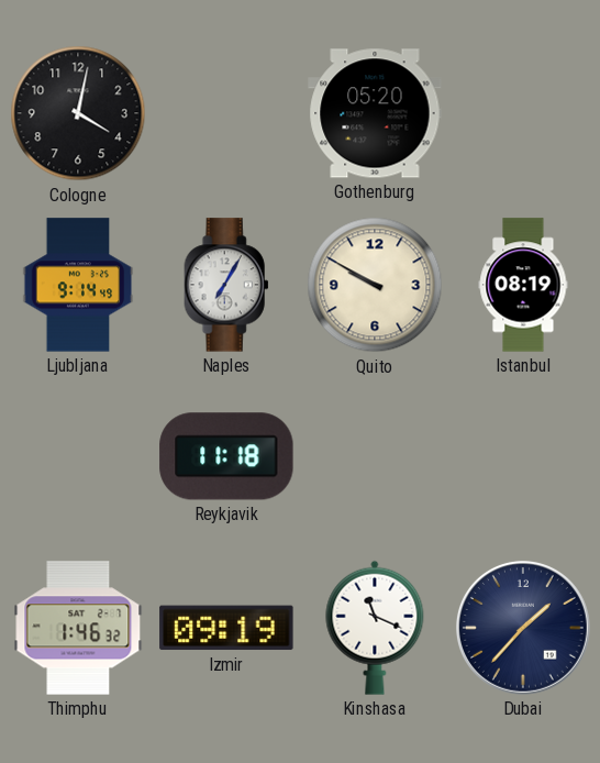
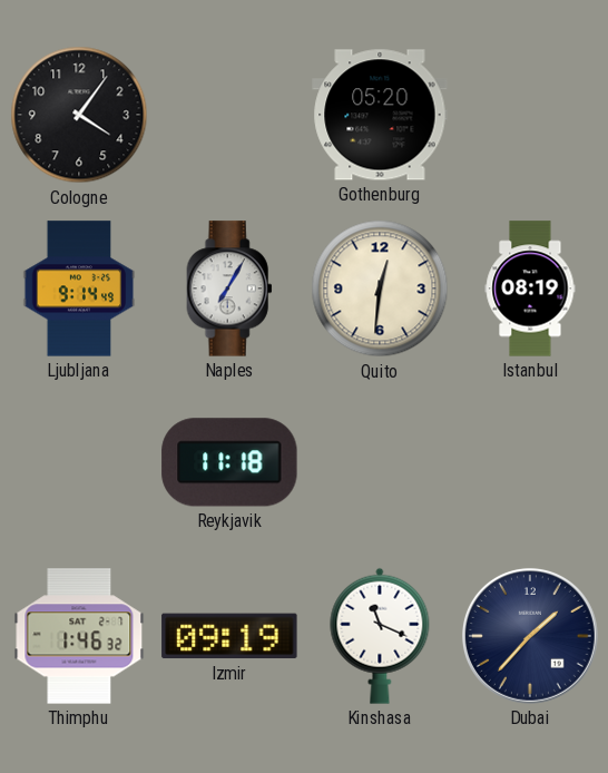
Cologne: 4:02 -> 4:06 (79, 115)
Quito: 9:50 -> 12:31 (380, 288)
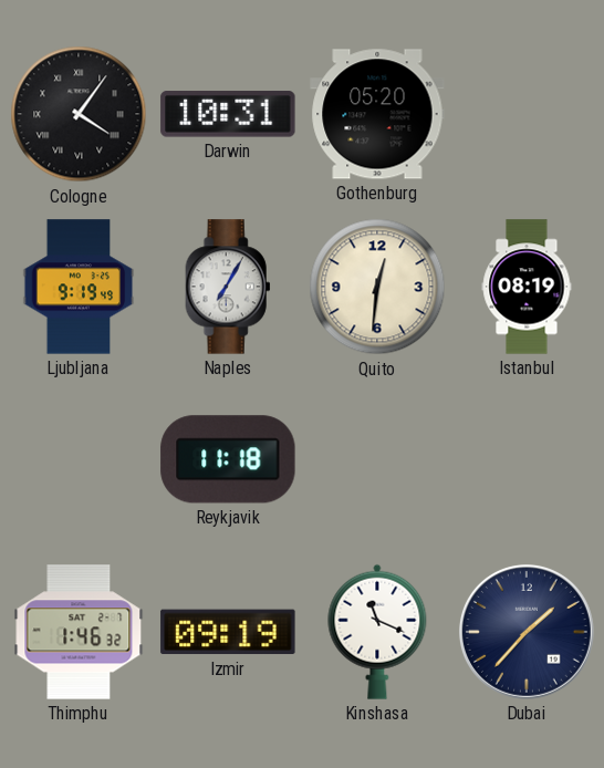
Cologne numerals: Arabic -> Roman (79, 114)
Darwin: none -> 10:31 (228, 114)
Ljubljana: 9:14 -> 9:19 (79, 287)
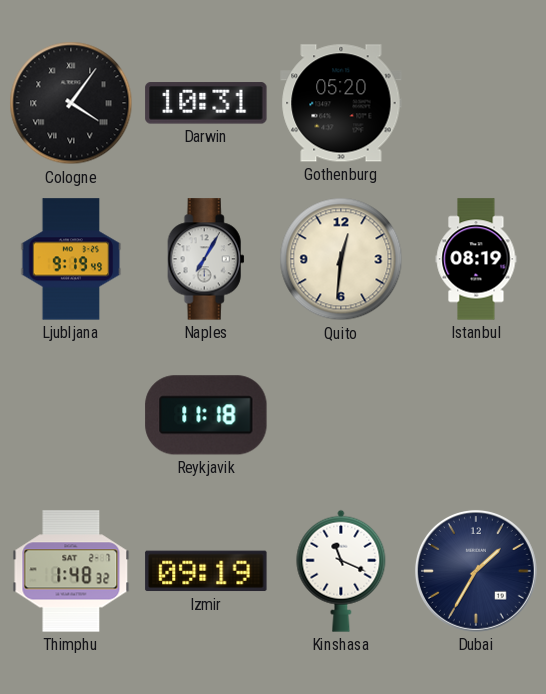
Thimphu: 1:46 -> 1:48 (71, 571)
Dubai: 1:37 -> 1:35 (476, 571)
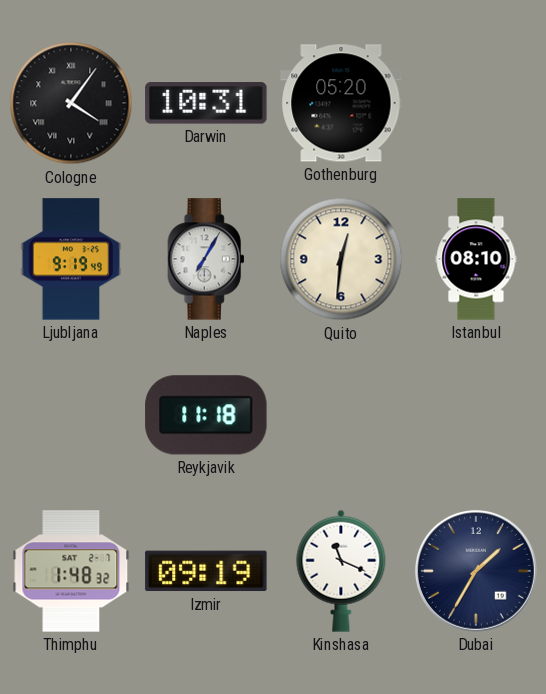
Istanbul: 08:19 -> 08:10 (476, 259)
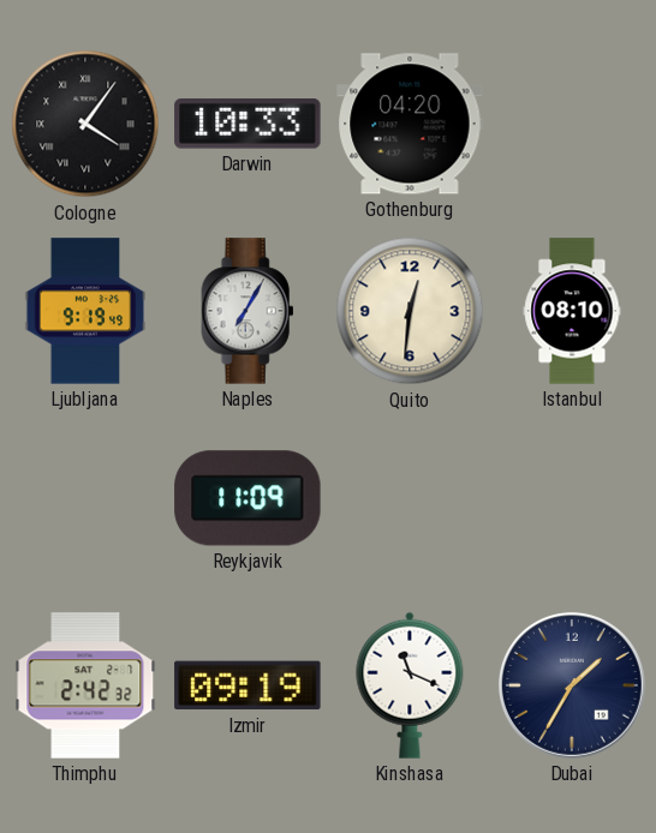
Darwin: 10:31 -> 10:33 (248, 124)
Gothenburg: 05:20 -> 04:20 (410, 124)
Reykjavik: 11:18 -> 11:09 (248, 498)
Thimphu: 1:48 -> 2:42 (85, 685)
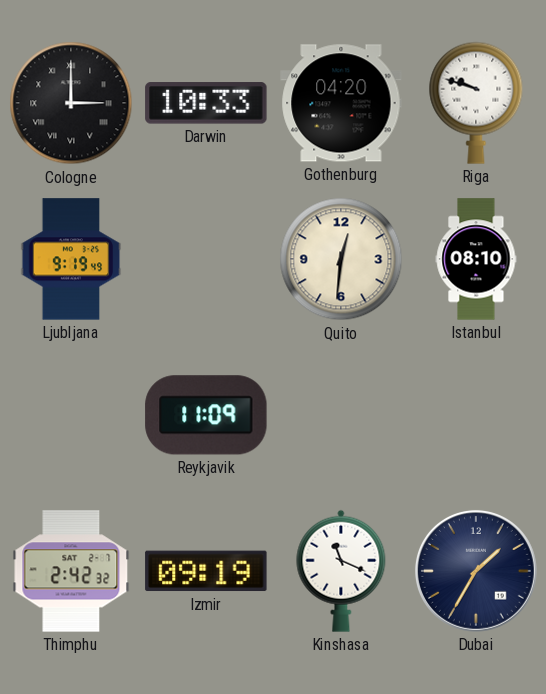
Cologne: 4:06 -> 3:00 (71, 103)
Riga: none -> 9:48 (476, 103)
Naples: 7:05 -> none (248, 311)
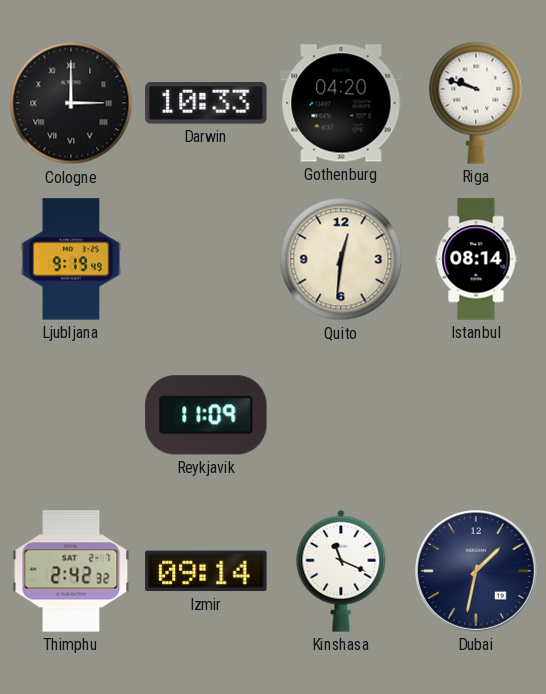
Istanbul: 08:10 -> 08:14 (476, 259)
Izmir: 09:19 -> 09:14 (206, 571)
Dubai: 1:35 -> 1:32 (476, 571)
